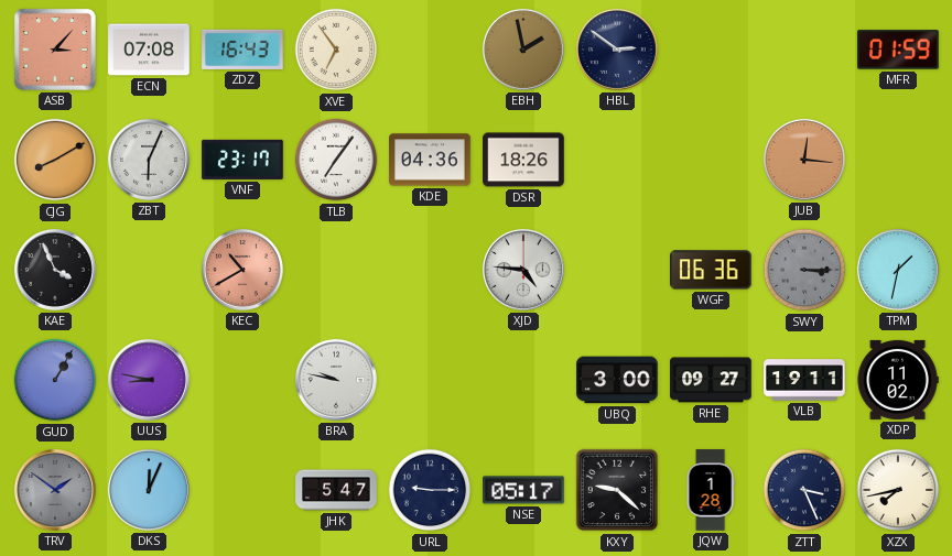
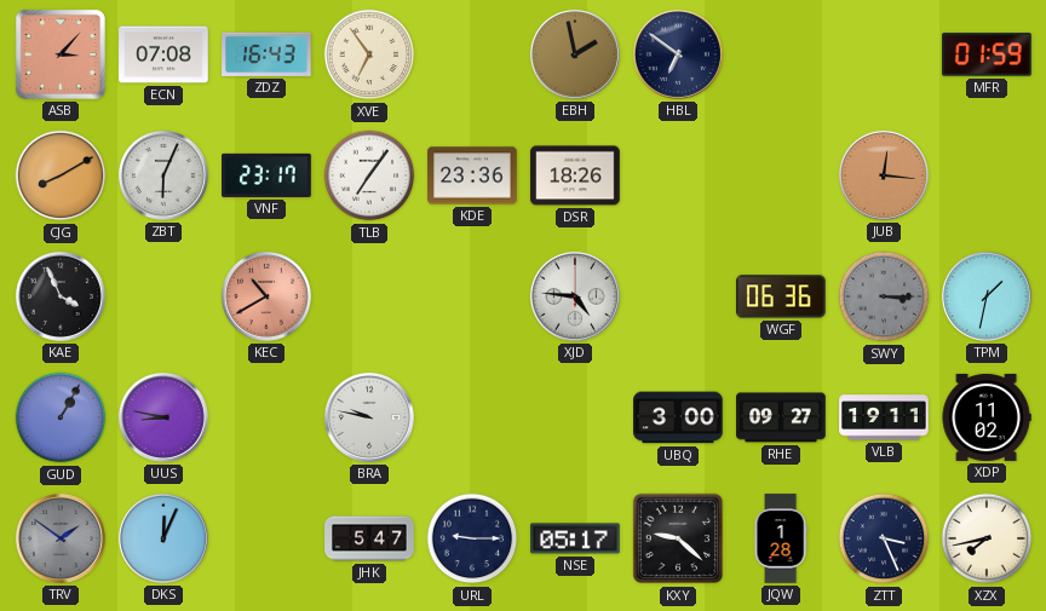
HBL: 2:51 -> 6:51 (678, 54)
KDE: 04:36 -> 23:36 (472, 175)
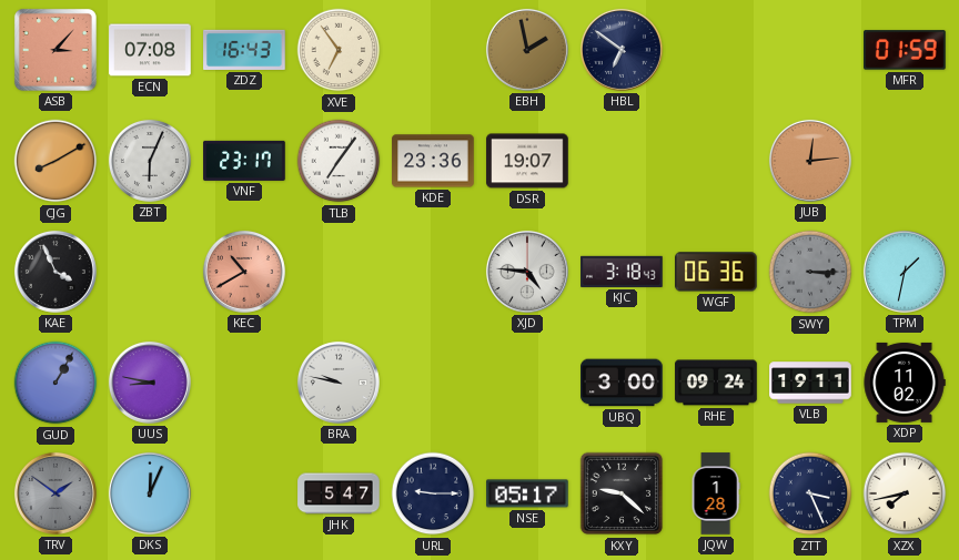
DSR: 18:26 -> 19:07 (527, 161)
JUB: 12:16 -> 12:14 (810, 161)
KJC: none -> 3:18 (622, 272)
RHE: 09:27 -> 09:24 (716, 383)
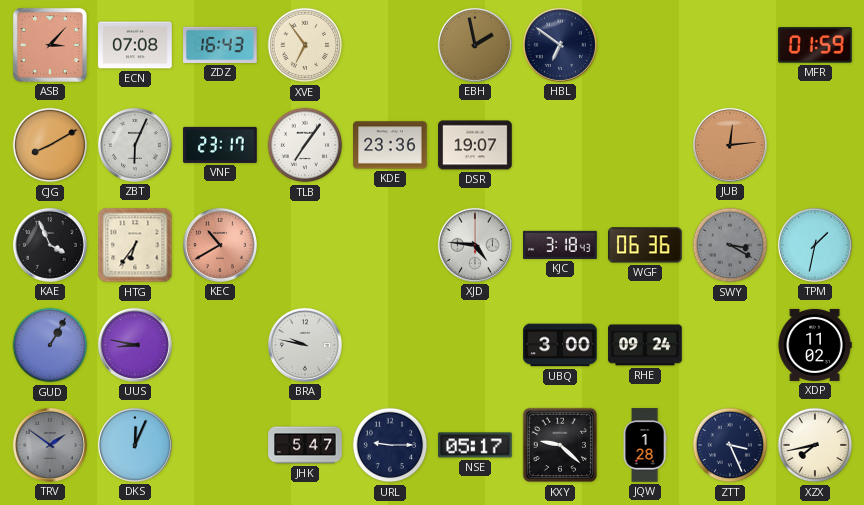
HTG: none -> 6:36 (135, 245)
SWY: 3:15 -> 3:20 (730, 245)
VLB: 19:11 -> none (810, 383)
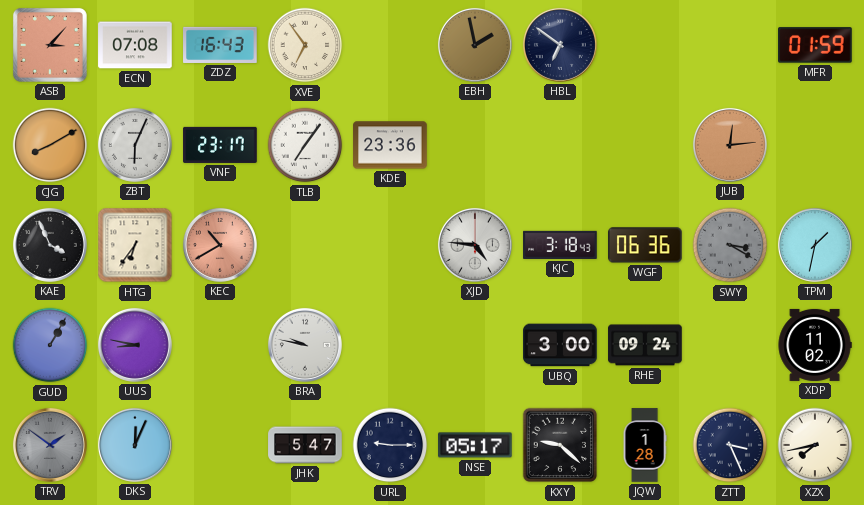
DSR: 19:07 -> none (475, 145)
